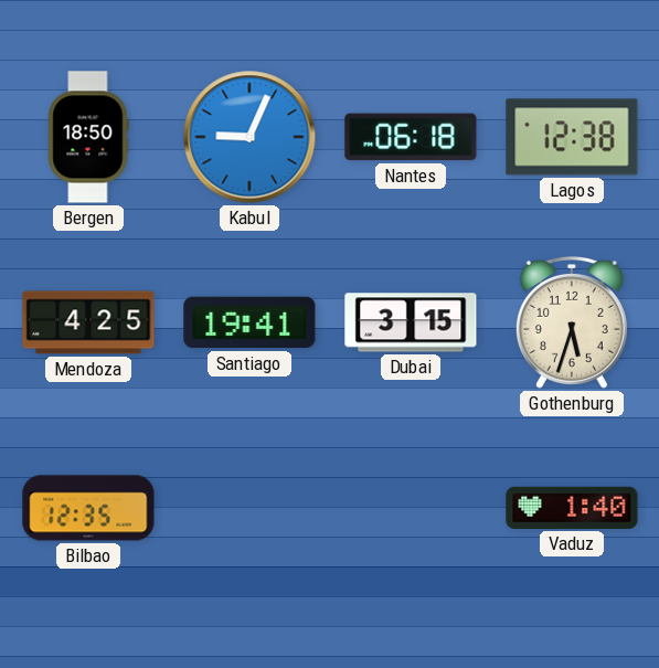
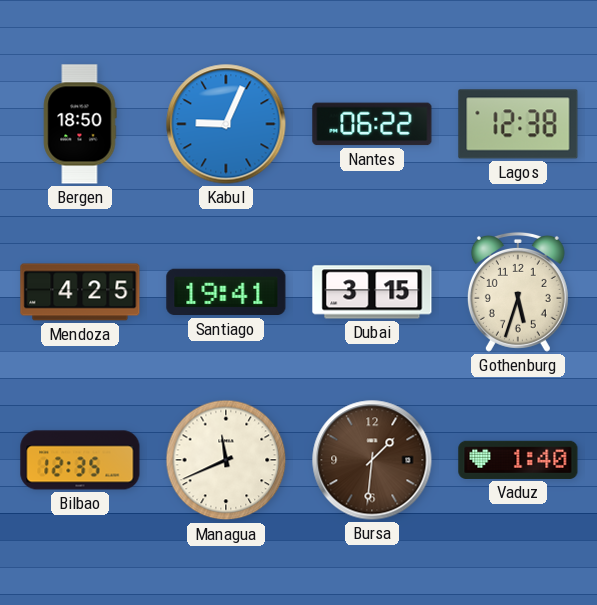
Nantes: 06:18 -> 06:22 (372, 124)
Managua: none -> 11:41 (226, 460)
Bursa: none -> 1:31 (372, 460)
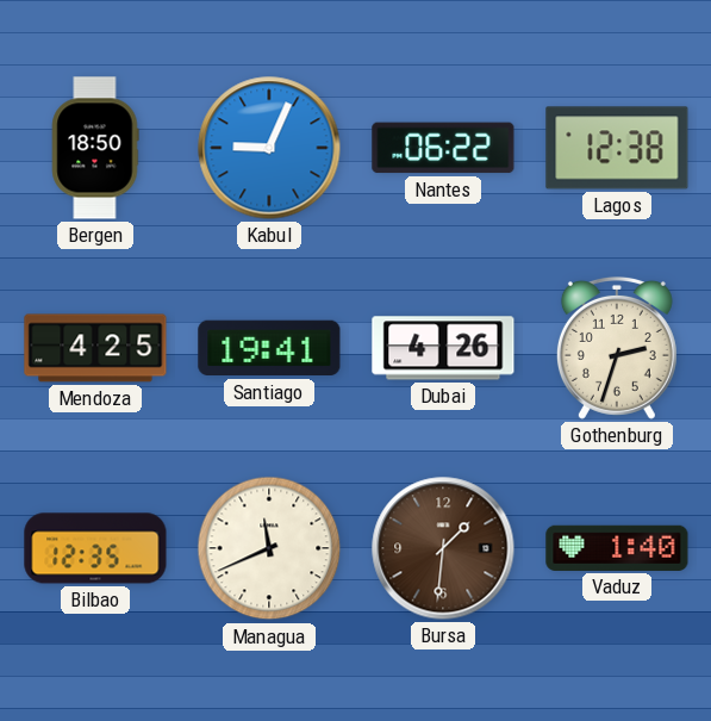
Dubai: 3:15 -> 4:26 (443, 348)
Gothenburg: 5:33 -> 2:33 (617, 348)
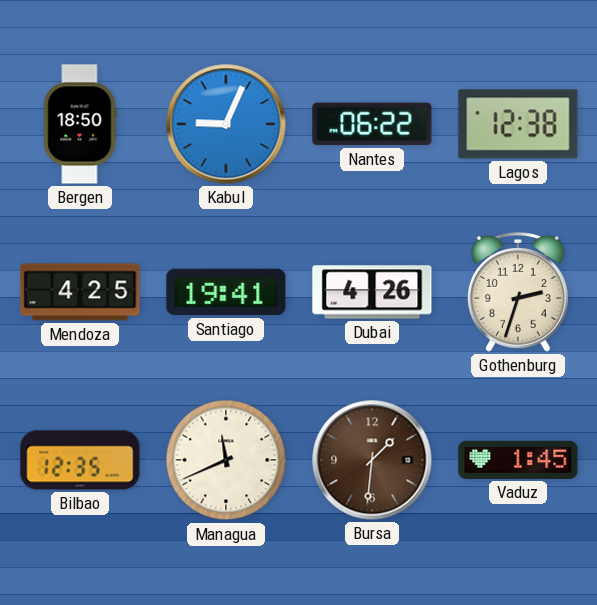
Vaduz: 1:40 -> 1:45 (518, 460)
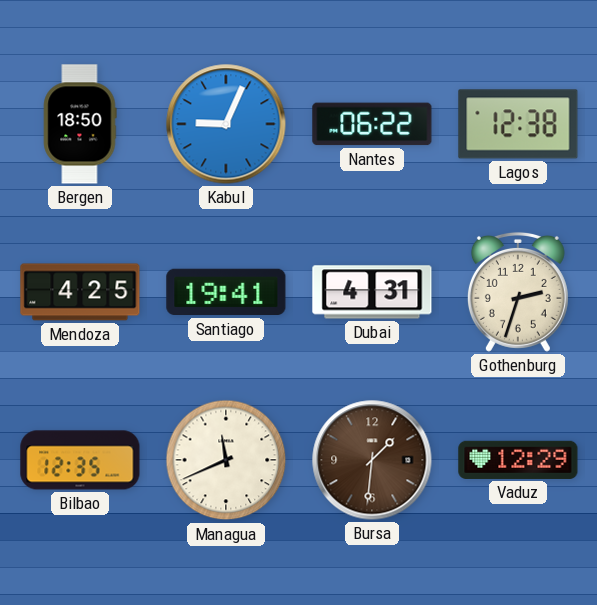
Dubai: 4:26 -> 4:31 (372, 292)
Vaduz: 1:45 -> 12:29 (518, 460)
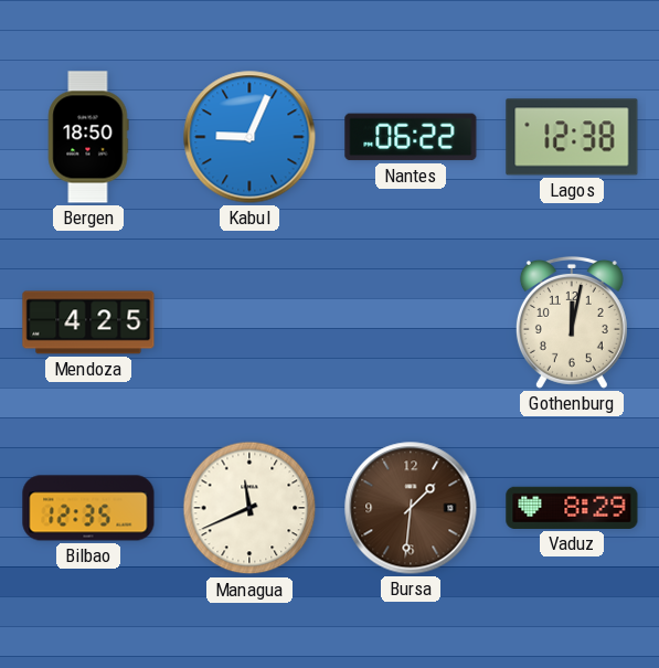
Santiago: 19:41 -> none (226, 292)
Dubai: 4:31 -> none (372, 292)
Gothenburg: 2:33 -> 12:02 (572, 322)
Vaduz: 12:29 -> 8:29 (572, 508)
